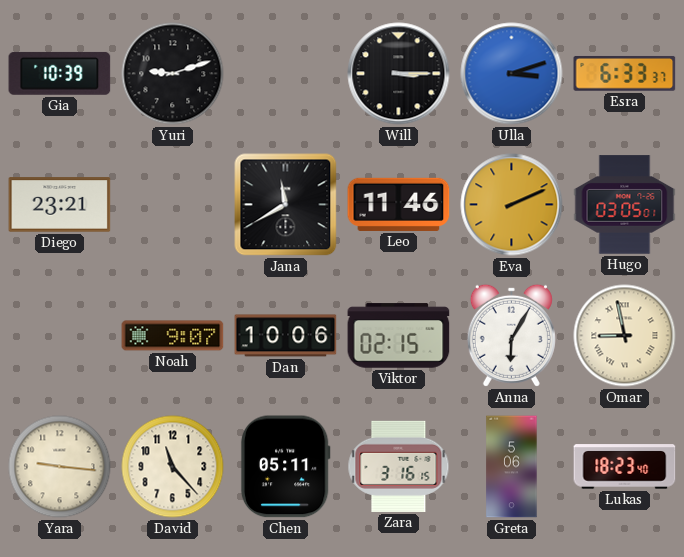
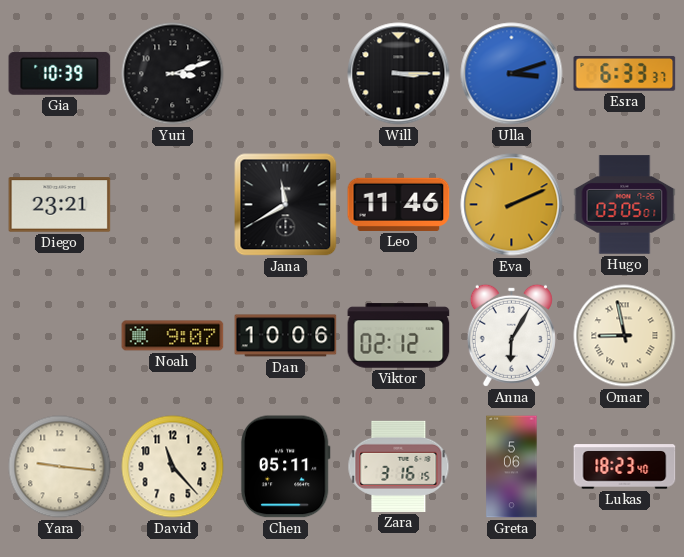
Yuri: 9:12 -> 3:12 (173, 74)
Viktor: 02:15 -> 02:12 (399, 336)
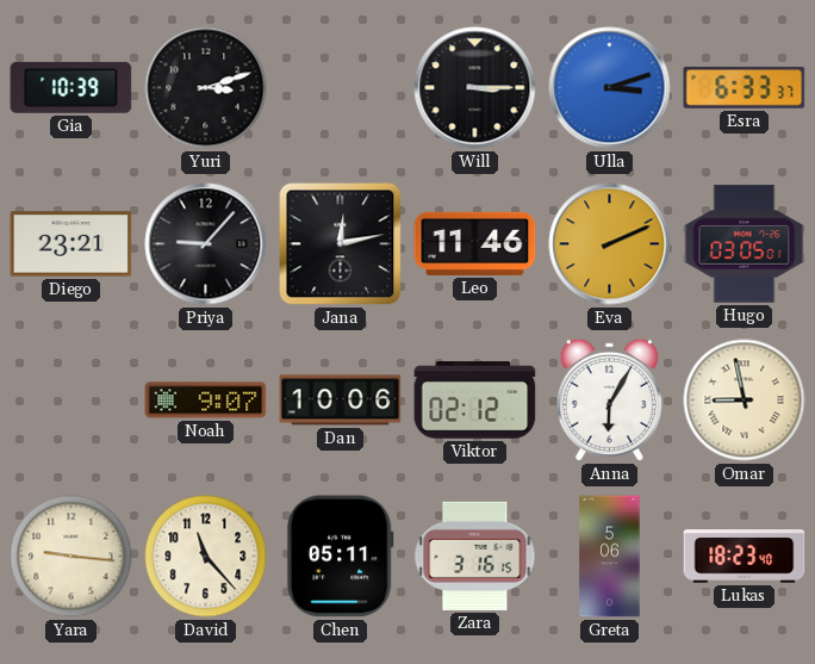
Priya: none -> 9:07 (206, 244)
Jana: 11:40 -> 12:13 (341, 244)
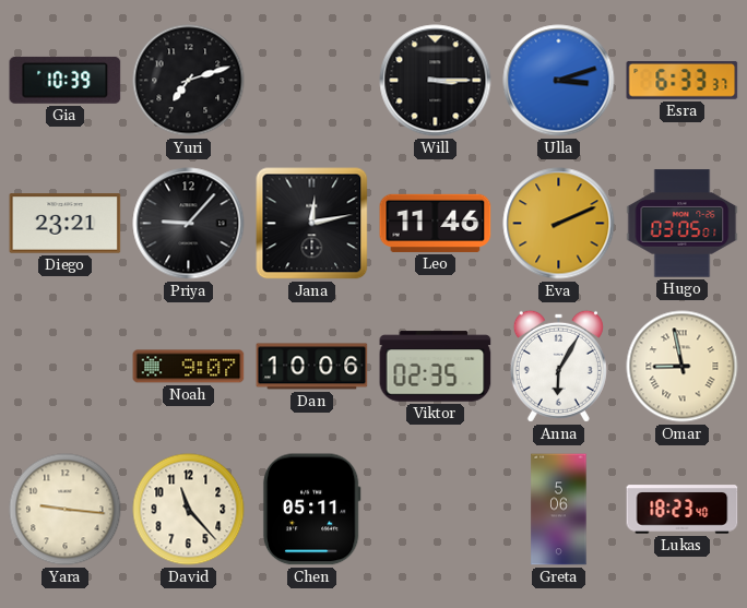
Yuri: 3:12 -> 7:12 (189, 81)
Viktor: 02:12 -> 02:35 (436, 367)
Zara: 3:16 -> none (475, 556)
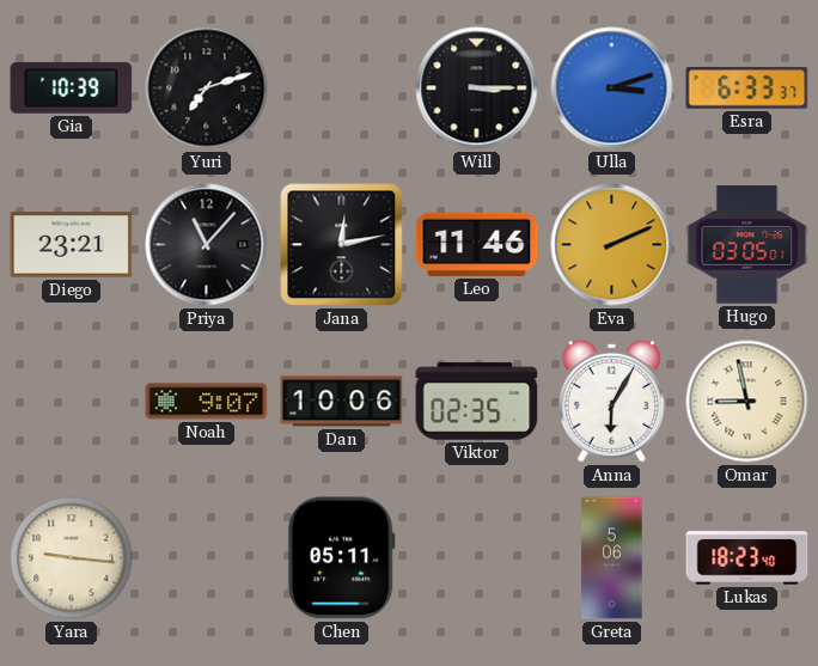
Priya: 9:07 -> 11:07 (207, 245)
David: 11:23 -> none (189, 510)
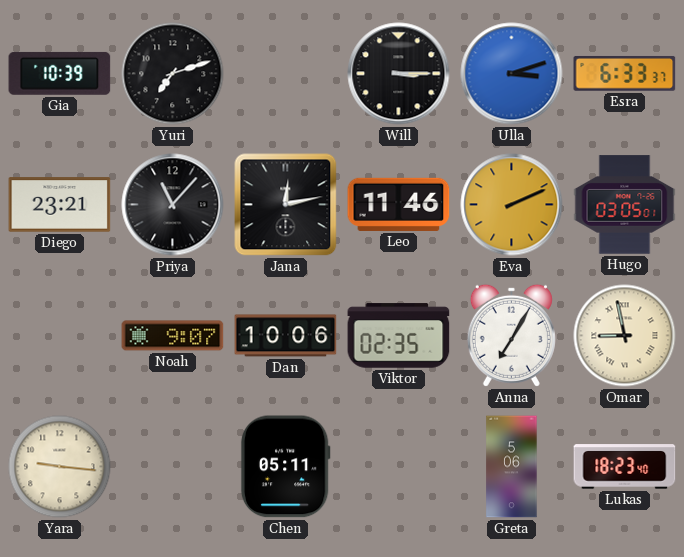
Anna: 6:05 -> 7:05 (511, 335)
